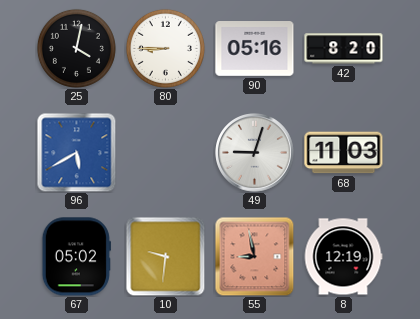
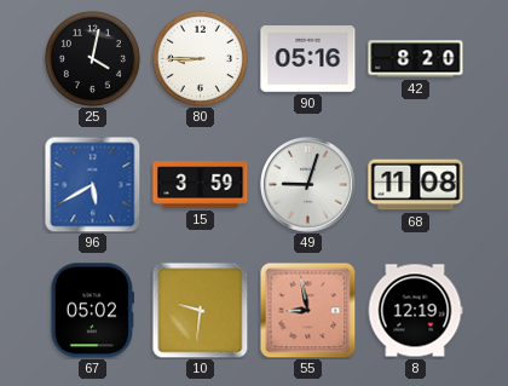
15: none -> 3:59 (201, 185)
68: 11:03 -> 11:08 (416, 185)
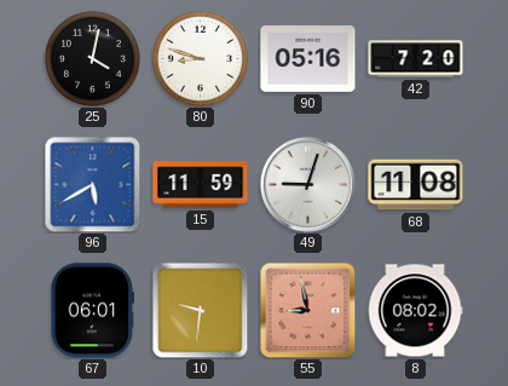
80: 8:45 -> 8:48 (200, 58)
42: 8:20 -> 7:20 (416, 59)
15: 3:59 -> 11:59 (201, 185)
67: 05:02 -> 06:01 (92, 311)
8: 12:19 -> 08:02 (415, 311)
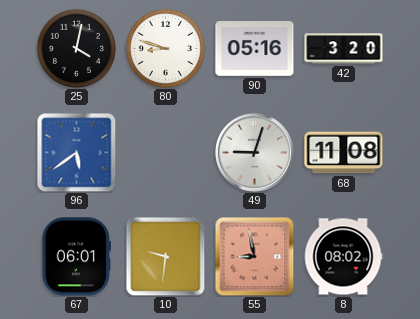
42: 7:20 -> 3:20 (344, 49)
96: 5:40 -> 5:39 (76, 152)
15: 11:59 -> none (201, 185)
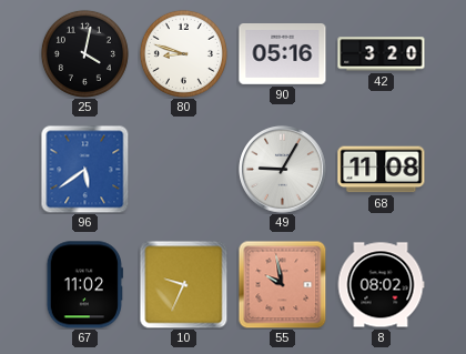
49: 9:03 -> 9:05 (283, 170)
67: 06:01 -> 11:02 (84, 285)
10: 9:31 -> 9:34 (183, 284)
55: 8:58 -> 9:58 (282, 284)
